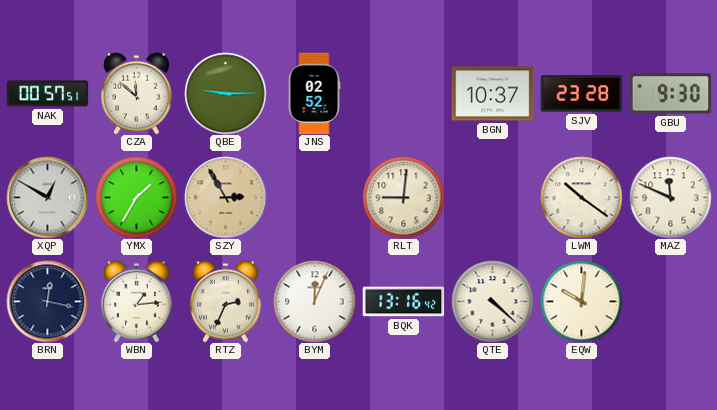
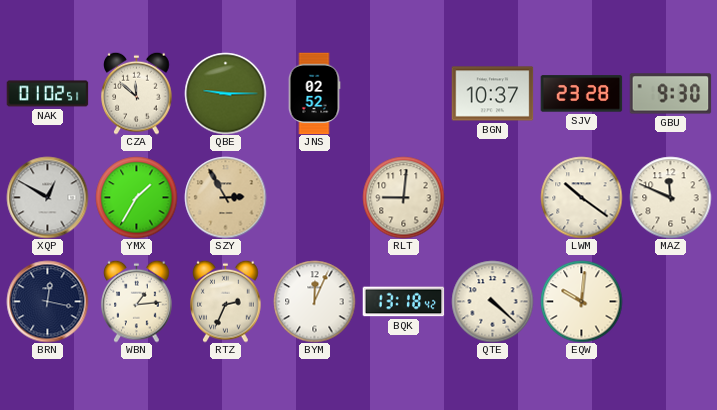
NAK: 00:57 -> 01:02 (47, 94)
BQK: 13:16 -> 13:18 (403, 302)
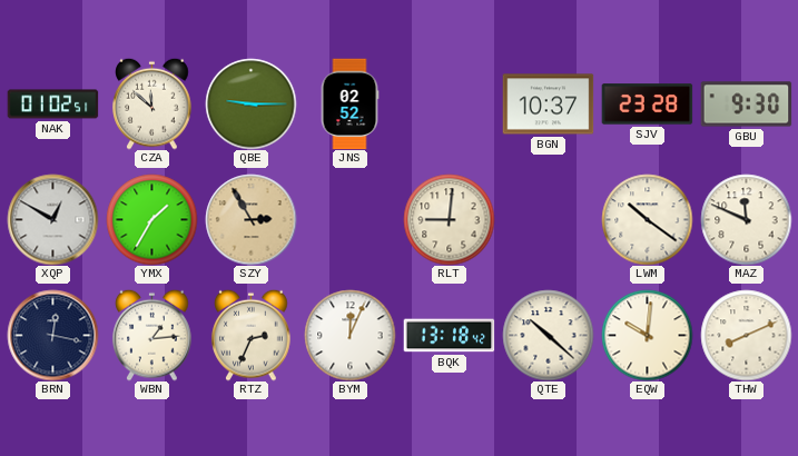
QTE: 4:22 -> 10:22 (548, 335)
THW: none -> 8:11 (746, 335)
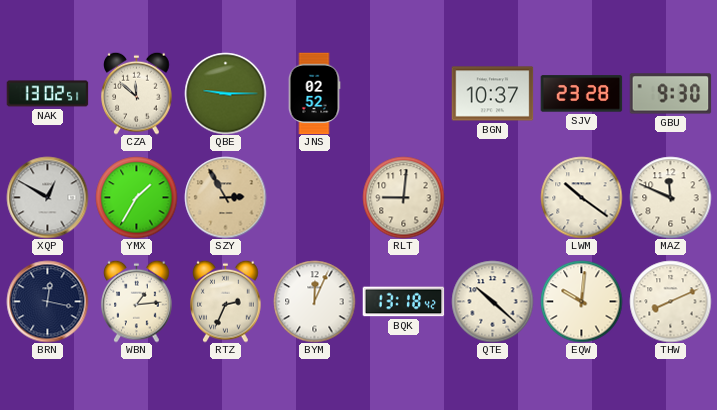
NAK: 01:02 -> 13:02 (47, 94)
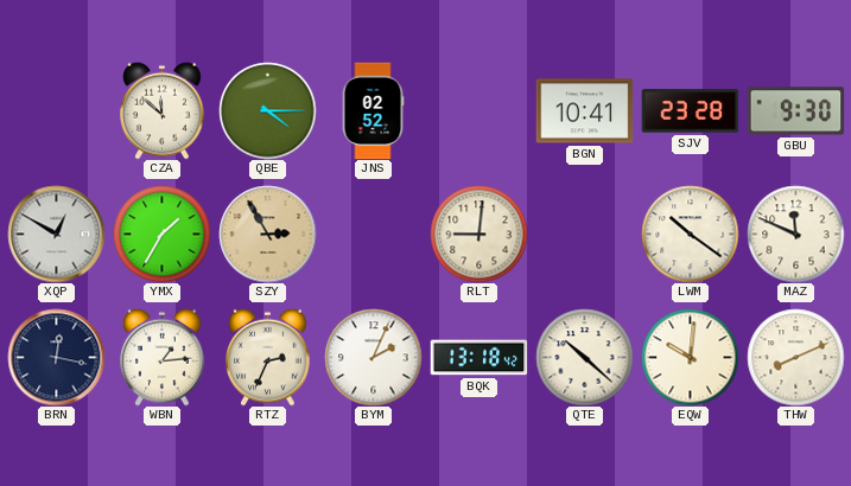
NAK: 13:02 -> none (47, 94)
QBE: 9:15 -> 4:15 (267, 110)
BGN: 10:37 -> 10:41 (584, 111)
BYM: 12:04 -> 2:04 (373, 357)
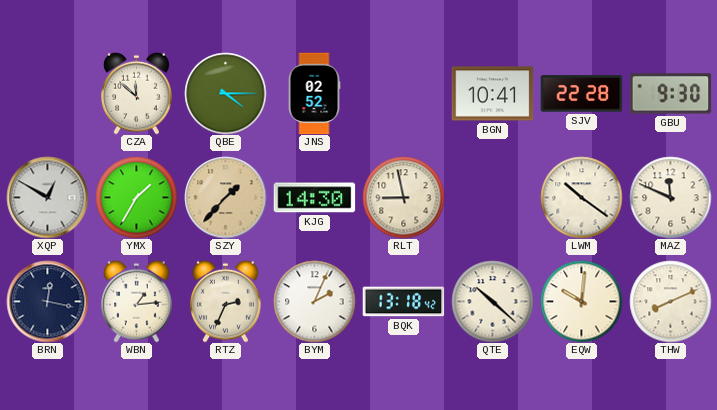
SJV: 23:28 -> 22:28 (581, 94)
SZY: 2:55 -> 1:37 (225, 197)
KJG: none -> 14:30 (314, 198)
RLT: 9:01 -> 8:58 (403, 197)
